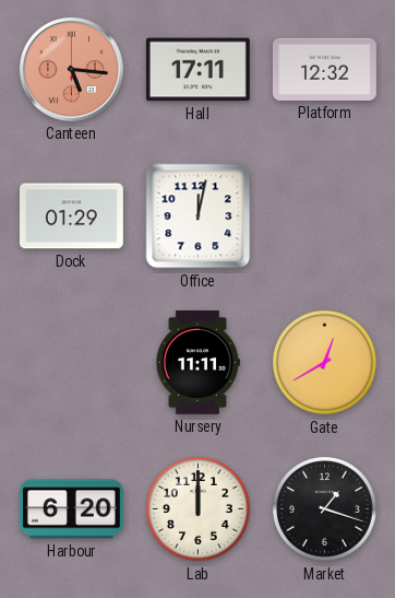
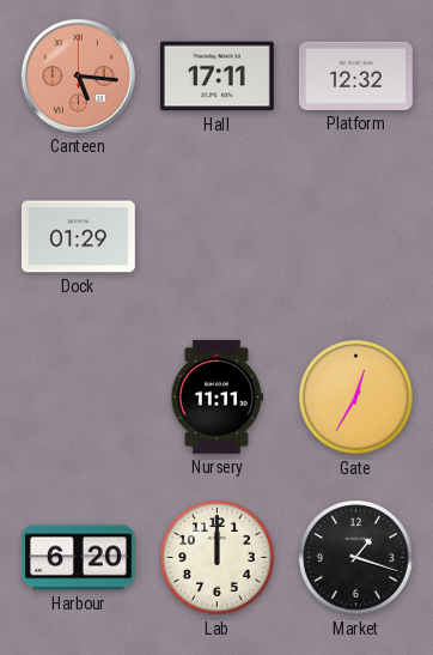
Office: 12:02 -> none (199, 216)
Gate: 12:40 -> 12:35 (356, 398)
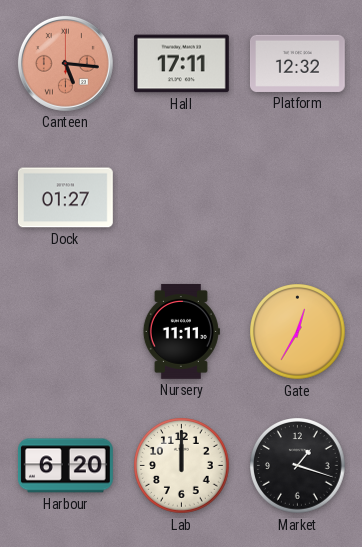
Dock: 01:29 -> 01:27 (65, 198)
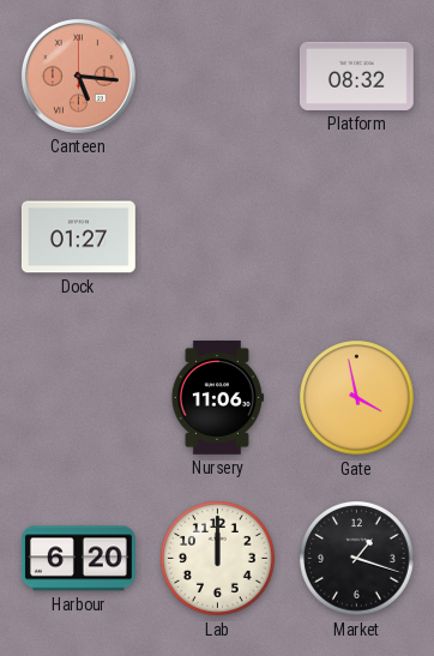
Hall: 17:11 -> none (181, 64)
Platform: 12:32 -> 08:32 (356, 76)
Nursery: 11:11 -> 11:06 (217, 397)
Gate: 12:35 -> 3:58 (357, 398)
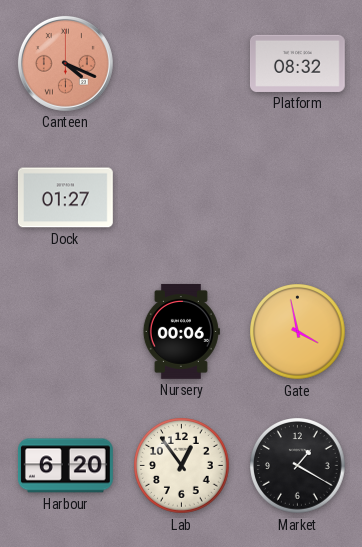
Canteen: 5:16 -> 4:19 (65, 63)
Nursery: 11:06 -> 00:06 (181, 331)
Lab: 12:00 -> 12:54 (182, 466)
Market: 1:18 -> 1:20 (298, 466)
